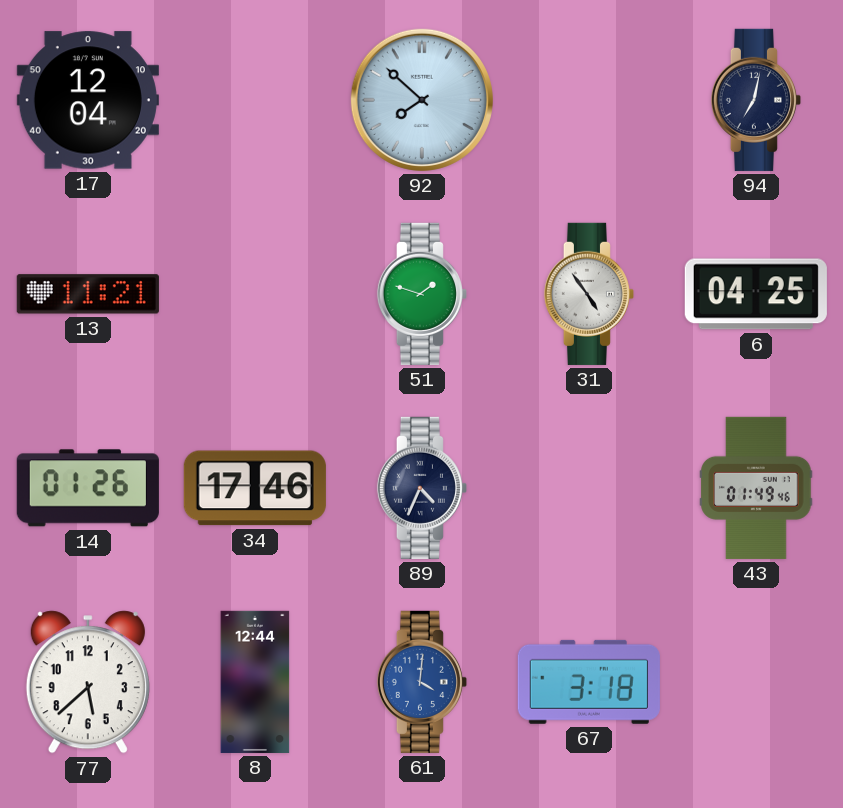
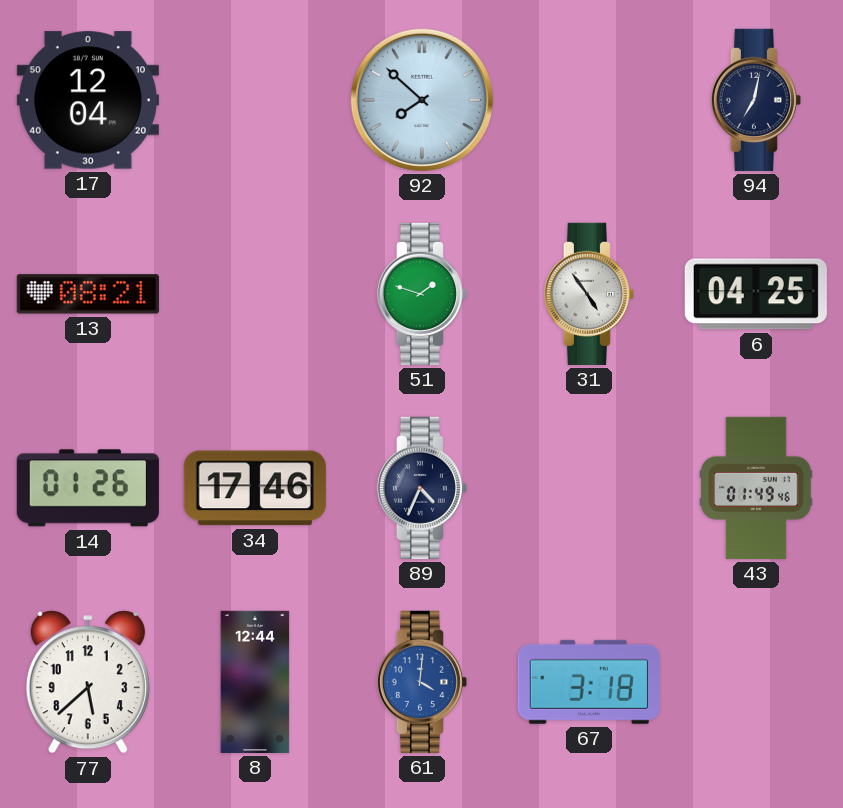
13: 11:21 -> 08:21 (88, 294)
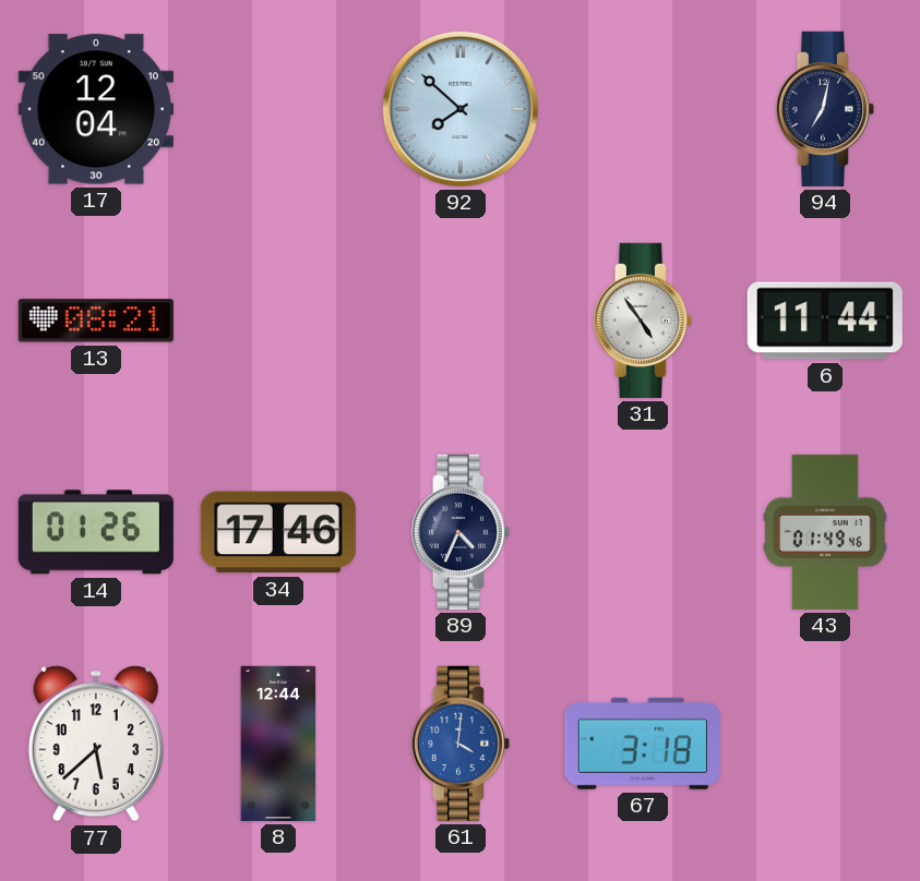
51: 1:48 -> none (422, 294)
6: 04:25 -> 11:44 (825, 321)
